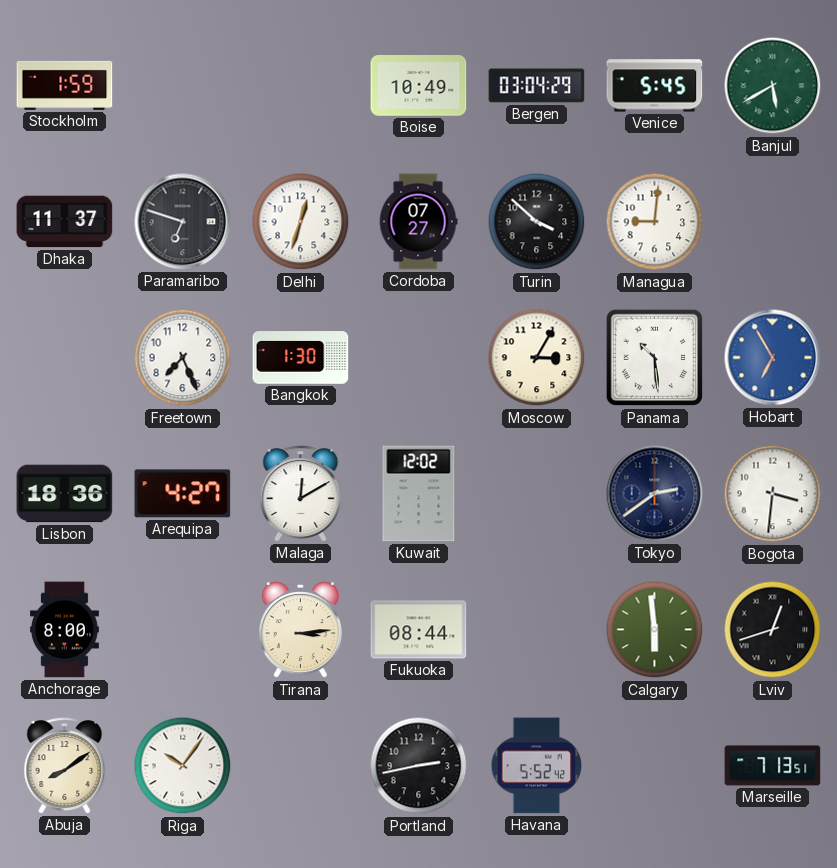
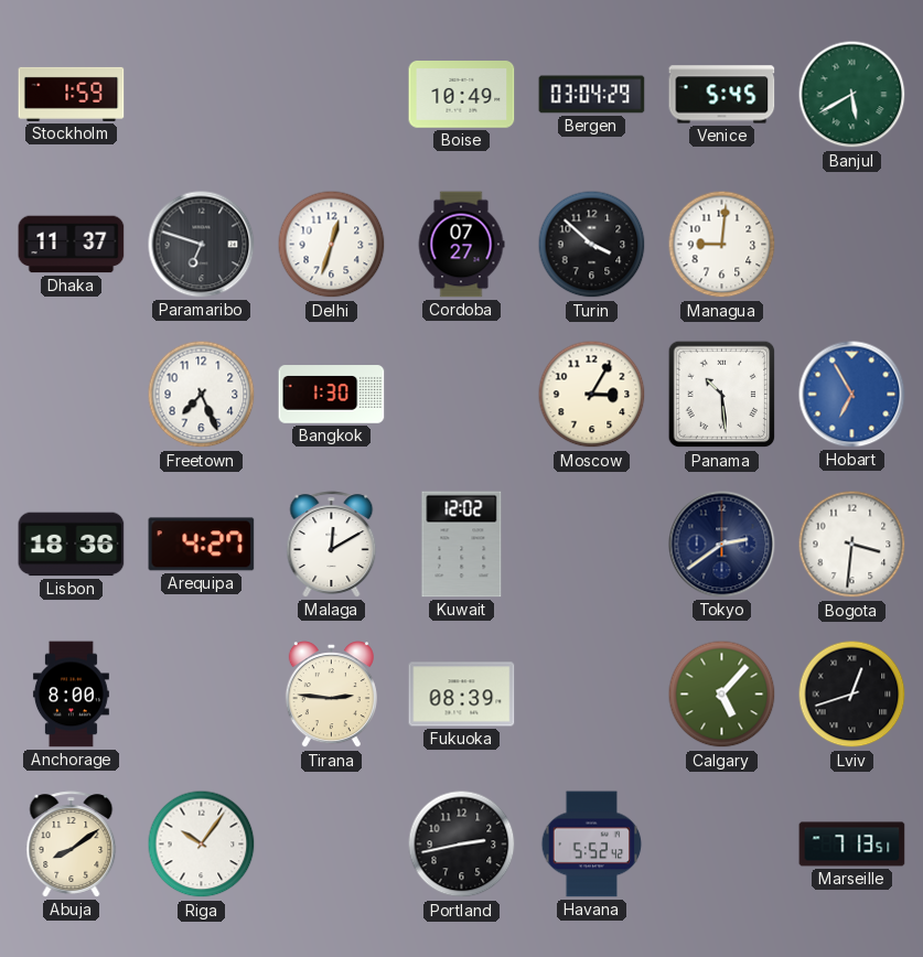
Tirana: 3:14 -> 2:46 (331, 695)
Fukuoka: 08:44 -> 08:39 (462, 695)
Calgary: 5:59 -> 5:07 (722, 695)
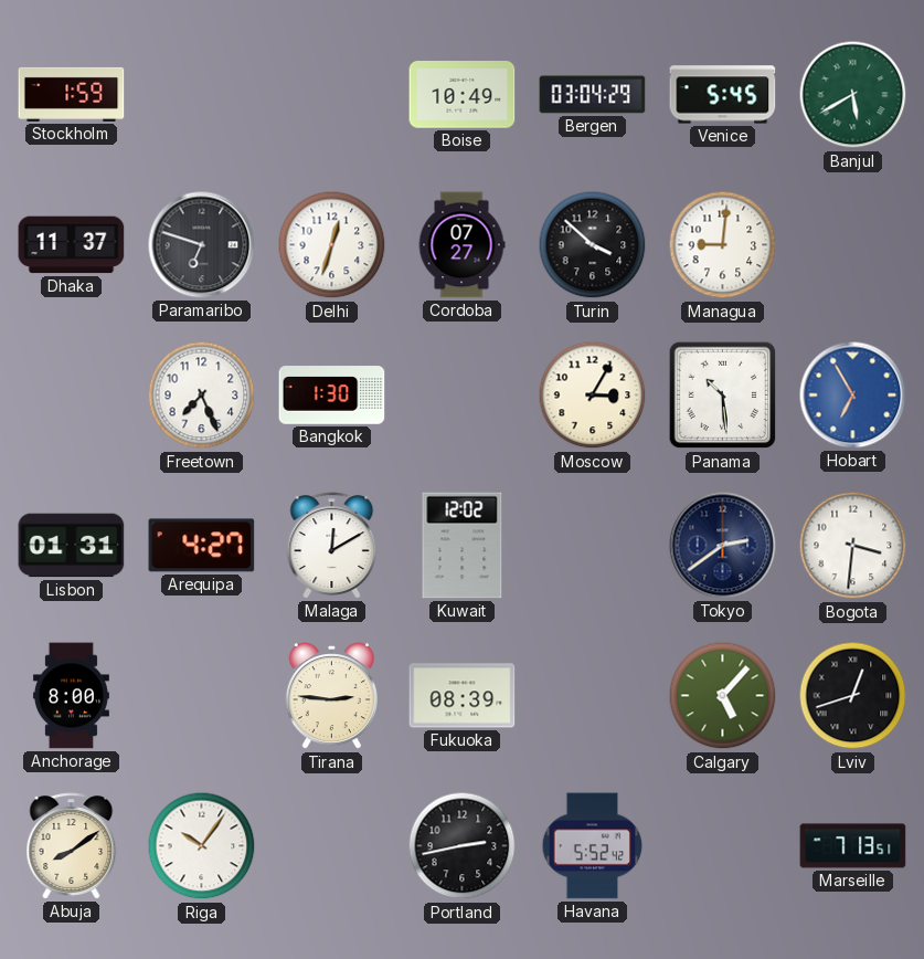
Lisbon: 18:36 -> 01:31 (72, 546)
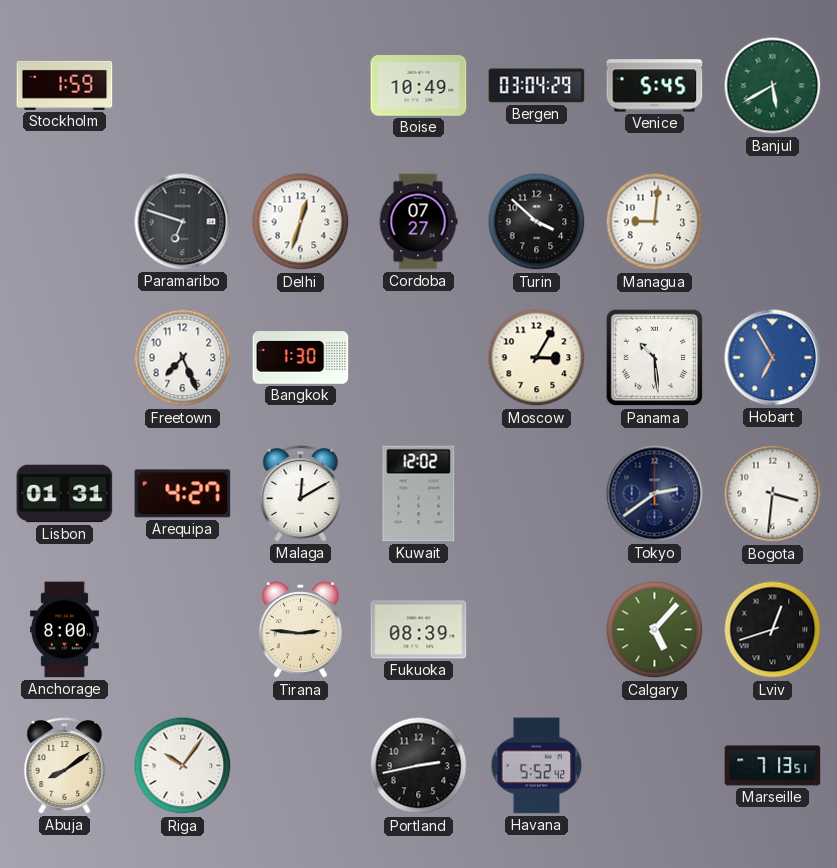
Dhaka: 11:37 -> none (72, 245)
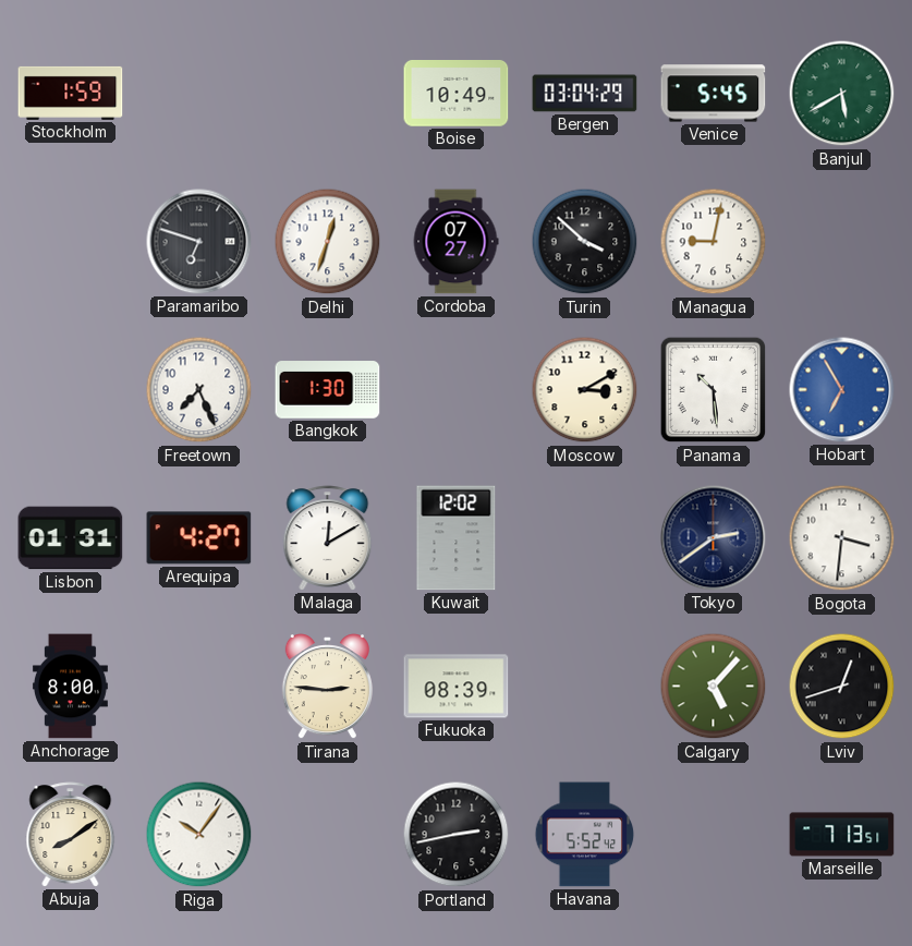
Managua: 9:01 -> 9:02 (714, 242)
Moscow: 3:05 -> 3:10 (585, 390)
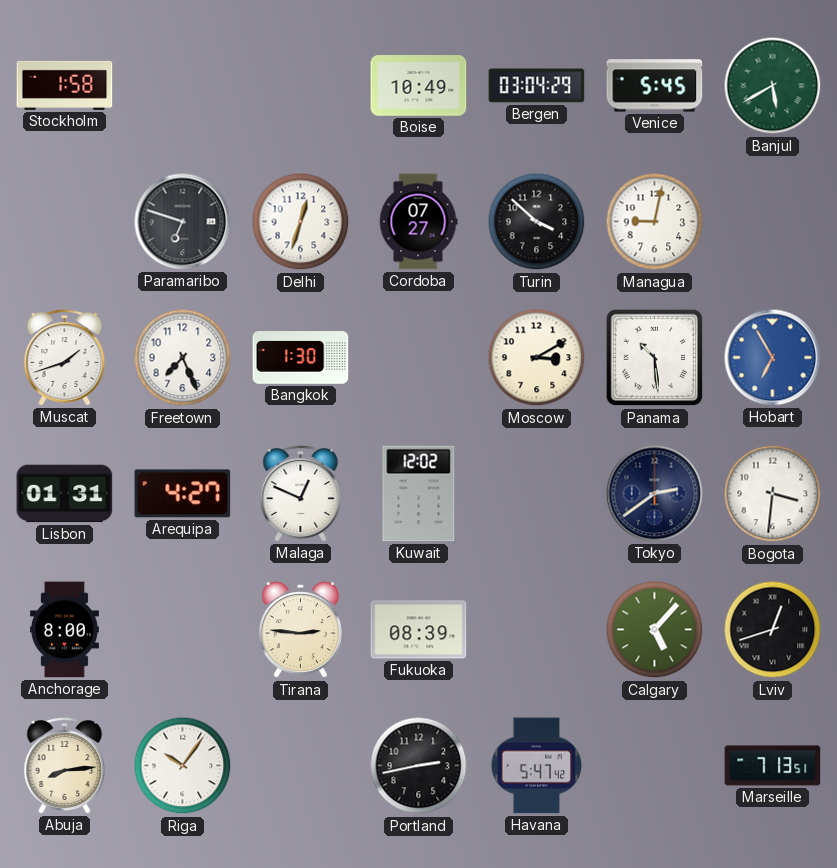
Stockholm: 1:59 -> 1:58 (65, 85)
Muscat: none -> 1:42 (65, 358)
Malaga: 12:10 -> 12:49 (301, 494)
Abuja: 8:09 -> 8:14 (65, 766)
Havana: 5:52 -> 5:47 (537, 766)
